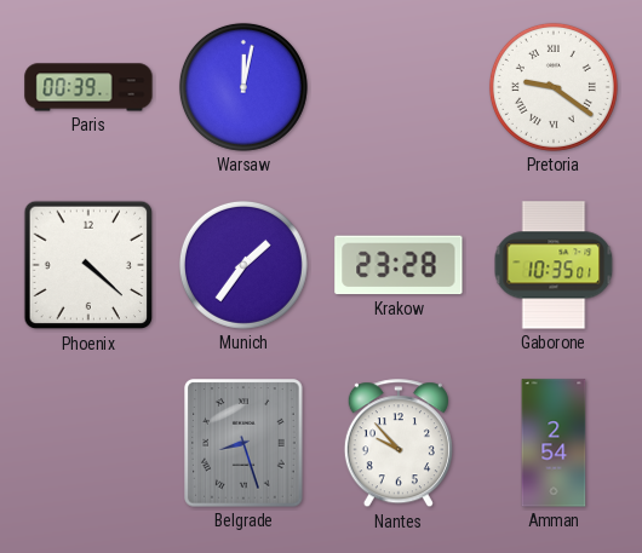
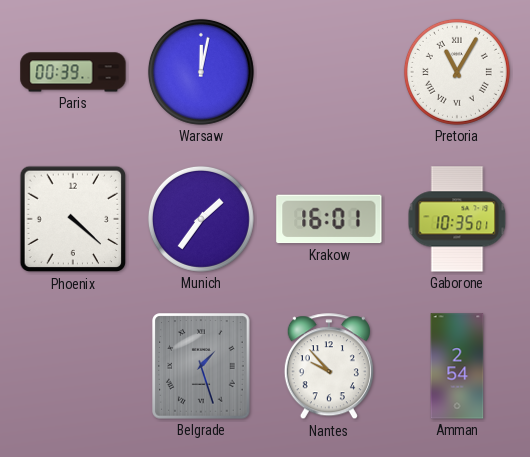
Pretoria: 9:21 -> 11:05 (457, 72)
Krakow: 23:28 -> 16:01 (329, 219)
Belgrade: 8:27 -> 1:27 (201, 366)
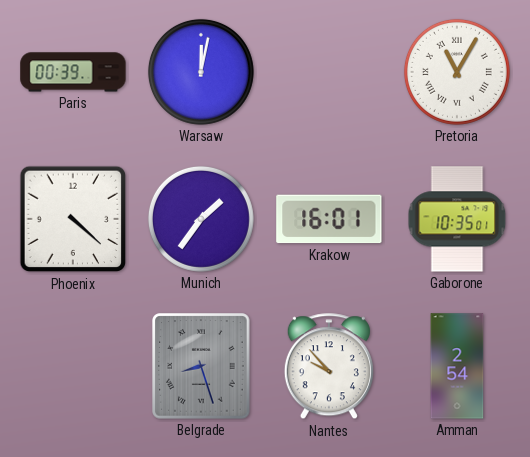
Belgrade: 1:27 -> 8:27 (201, 366)
